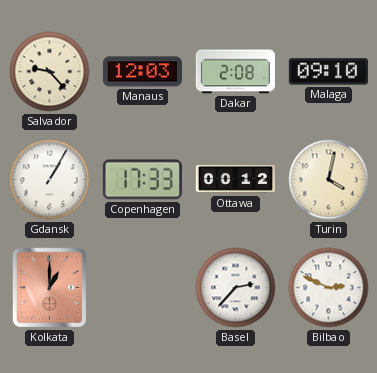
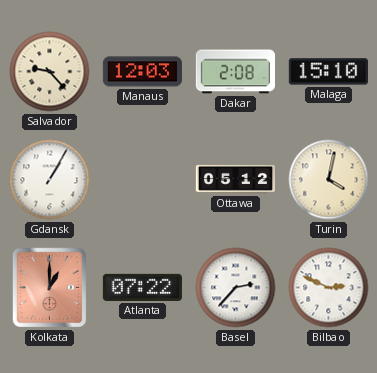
Malaga: 09:10 -> 15:10 (328, 72)
Copenhagen: 17:33 -> none (142, 180)
Ottawa: 00:12 -> 05:12 (235, 179)
Atlanta: none -> 07:22 (142, 287)
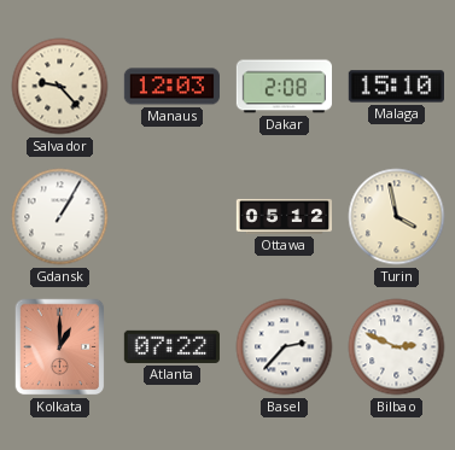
Turin: 4:02 -> 3:58 (397, 217)
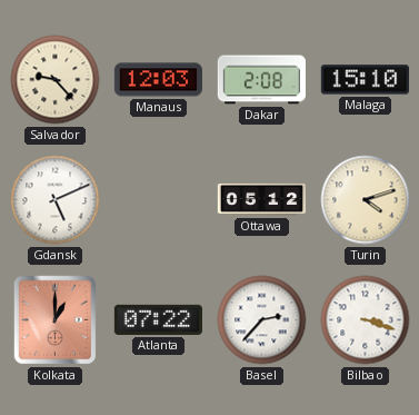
Gdansk: 1:05 -> 5:11 (56, 200)
Turin: 3:58 -> 4:12 (366, 200)
Bilbao: 2:49 -> 3:18 (366, 320)
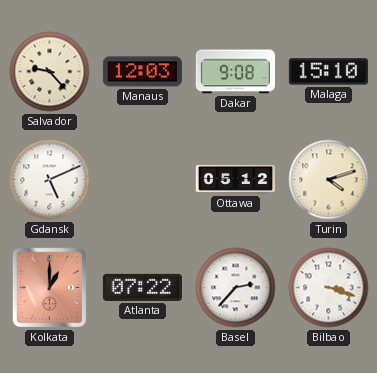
Dakar: 2:08 -> 9:08 (235, 72)
